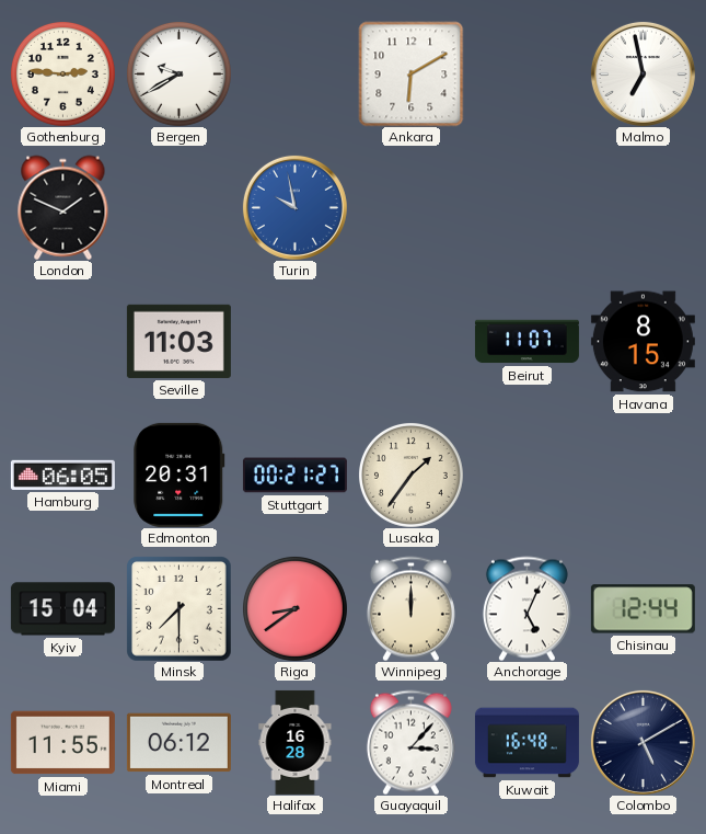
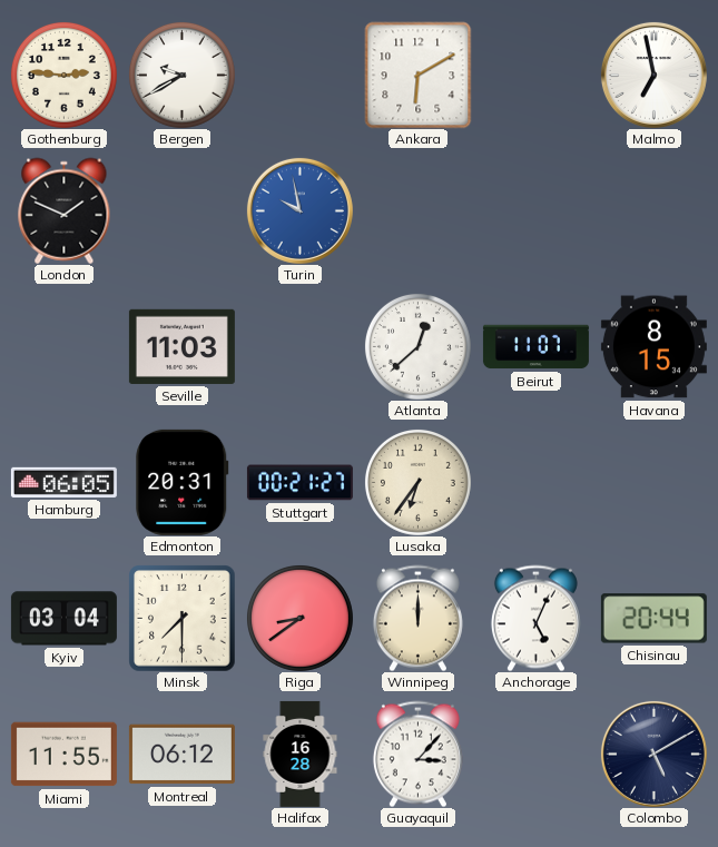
Atlanta: none -> 12:38 (417, 346)
Lusaka: 1:36 -> 6:36 (417, 482)
Kyiv: 15:04 -> 03:04 (63, 619)
Chisinau: 12:44 -> 20:44 (653, 619)
Kuwait: 16:48 -> none (526, 743)
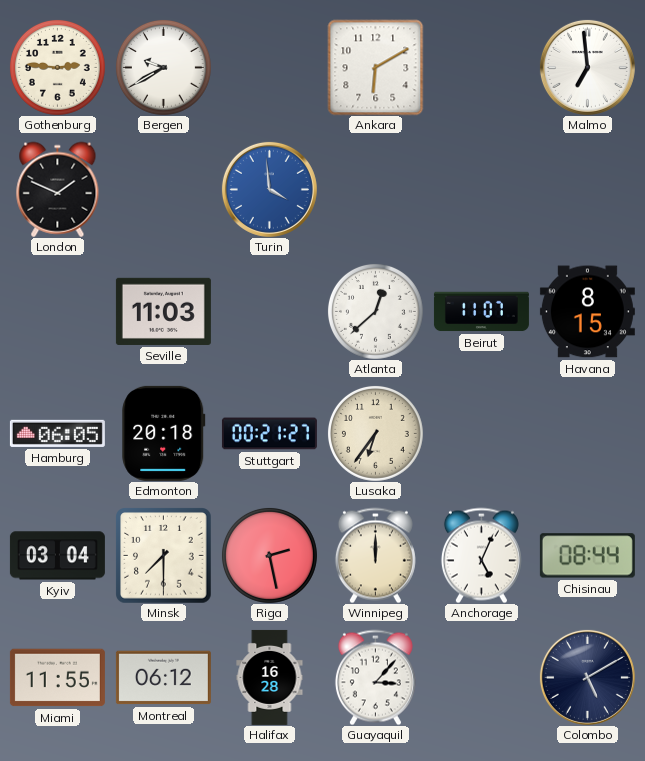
Malmo: 6:58 -> 6:59 (587, 67)
Turin: 9:58 -> 3:59 (269, 189)
Edmonton: 20:31 -> 20:18 (164, 433)
Riga: 8:39 -> 2:28 (269, 555)
Chisinau: 20:44 -> 08:44 (587, 556)
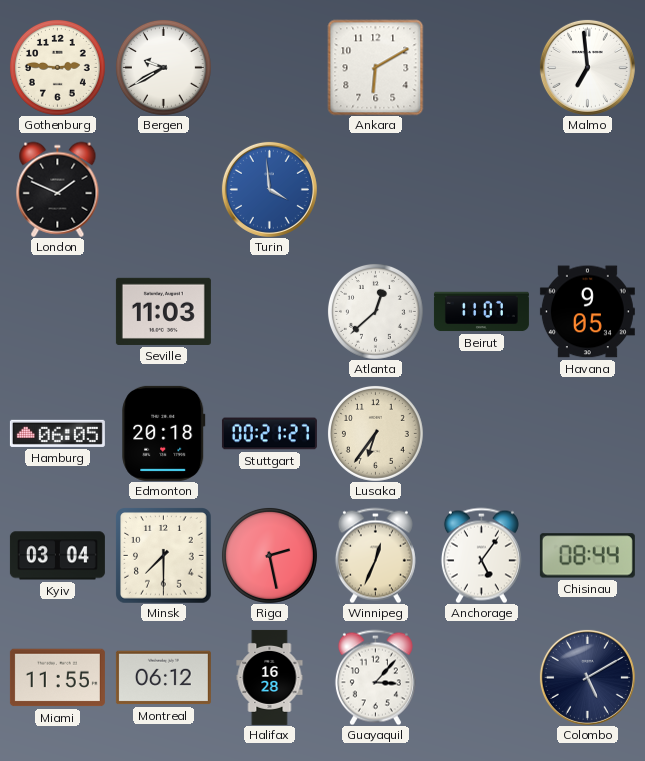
Havana: 8:15 -> 9:05 (587, 312)
Winnipeg: 12:00 -> 12:34 (375, 555)
Anchorage: 5:04 -> 5:06 (481, 555)
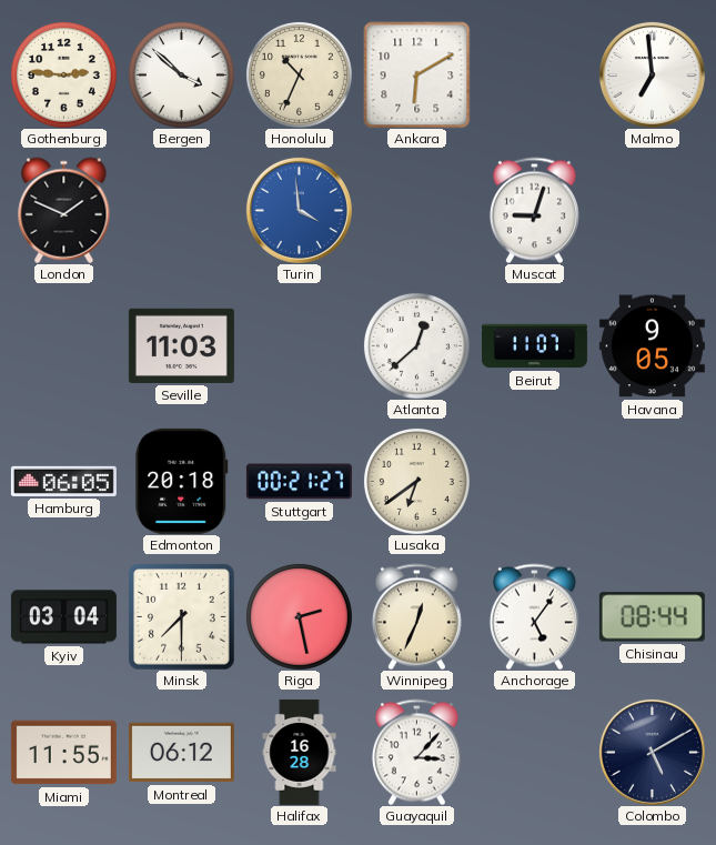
Bergen: 9:40 -> 3:52 (181, 74)
Honolulu: none -> 10:34 (299, 74)
Muscat: none -> 9:03 (534, 210)
Lusaka: 6:36 -> 6:39 (416, 481)
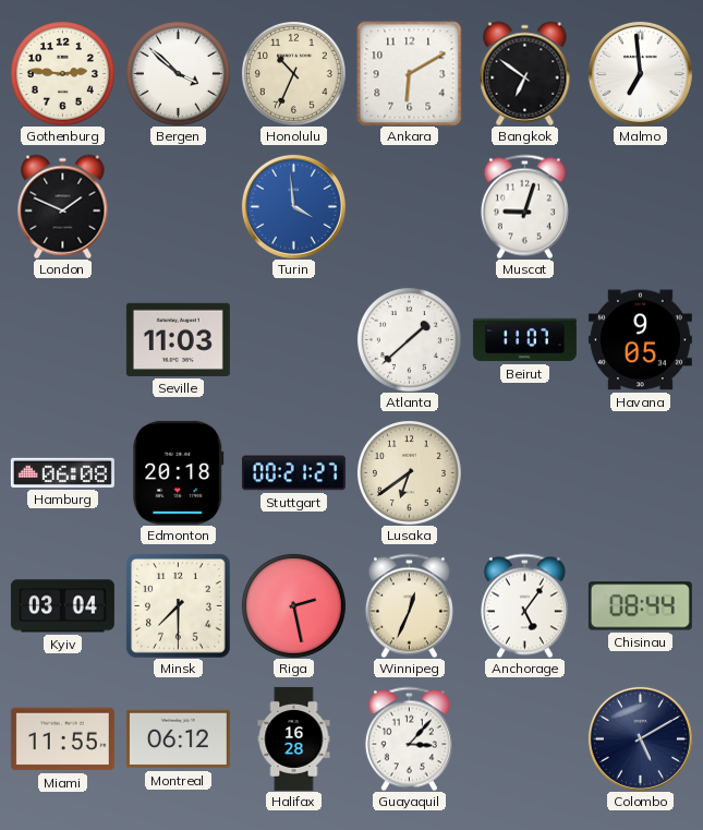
Bangkok: none -> 6:51 (525, 73)
Atlanta: 12:38 -> 1:38 (409, 339)
Hamburg: 06:05 -> 06:08 (62, 472)
